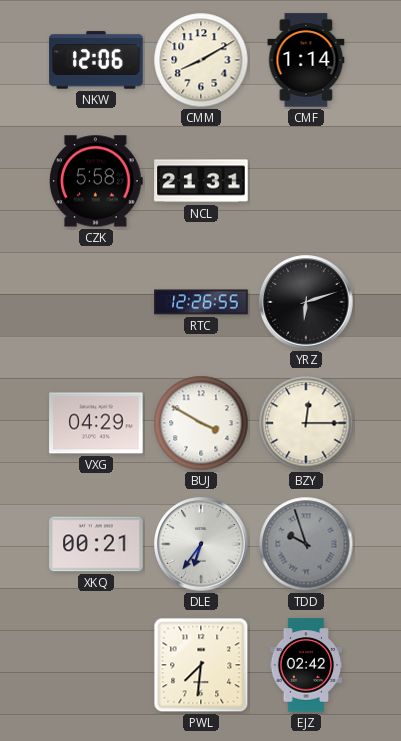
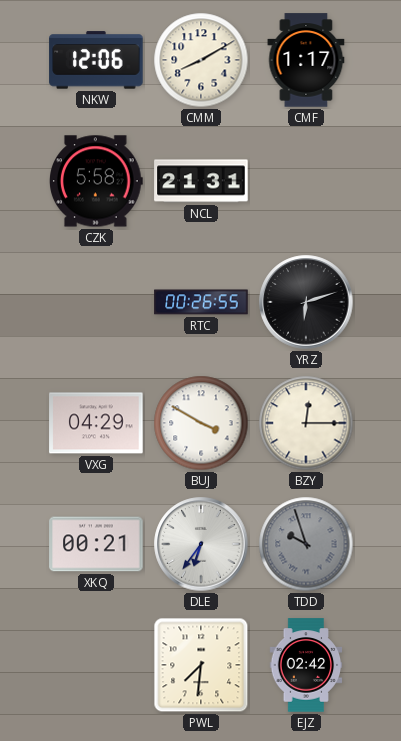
CMF: 1:14 -> 1:17 (306, 60)
RTC: 12:26 -> 00:26 (201, 302)
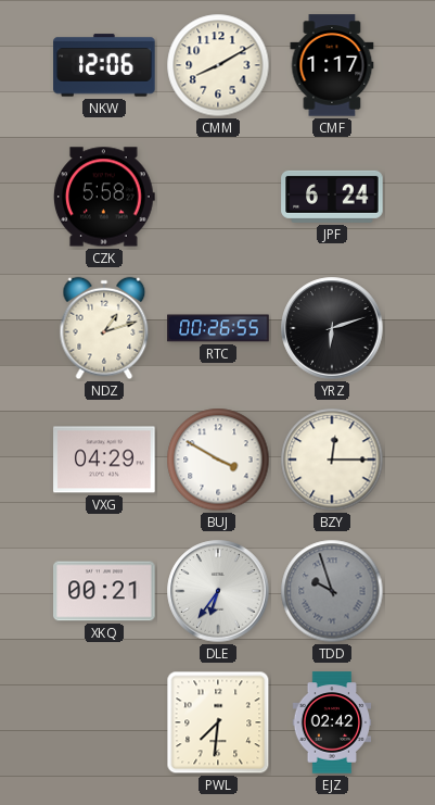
NCL: 21:31 -> none (201, 181)
JPF: none -> 6:24 (332, 197)
NDZ: none -> 1:12 (104, 328)
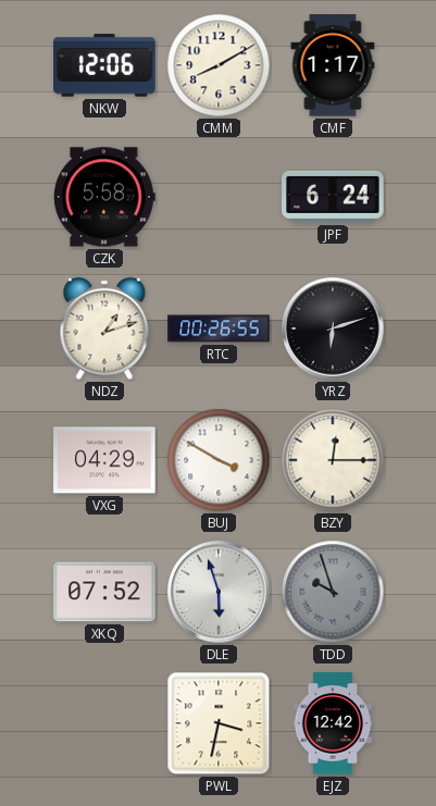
XKQ: 00:21 -> 07:52 (104, 592)
DLE: 6:36 -> 5:57 (219, 592)
PWL: 7:31 -> 3:32 (219, 723)
EJZ: 02:42 -> 12:42 (333, 723)
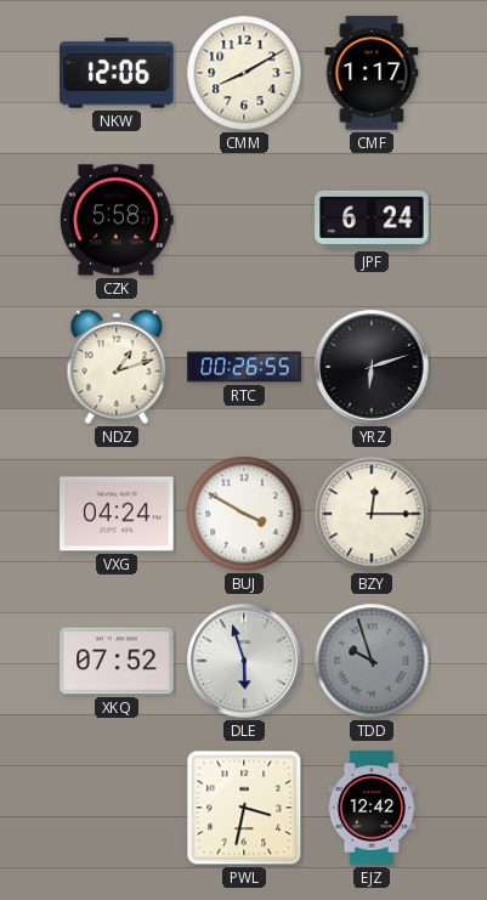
VXG: 04:29 -> 04:24 (117, 514)
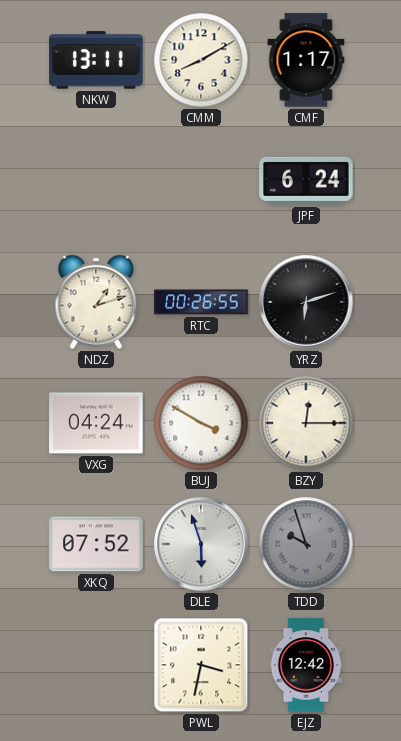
NKW: 12:06 -> 13:11 (96, 60)
CZK: 5:58 -> none (118, 220)
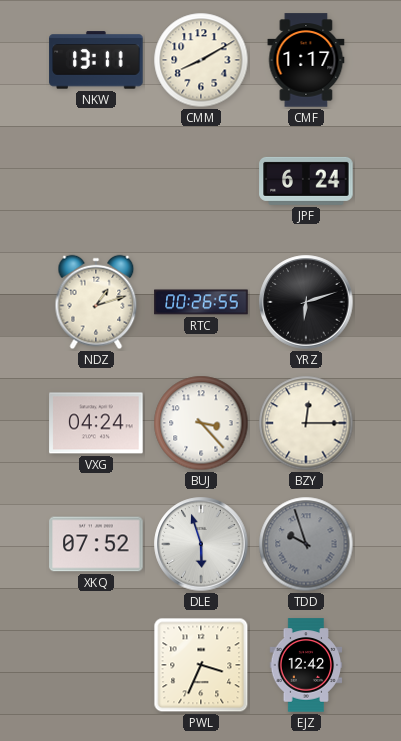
BUJ: 3:50 -> 3:23 (201, 423)
PWL: 3:32 -> 3:34 (201, 665)
